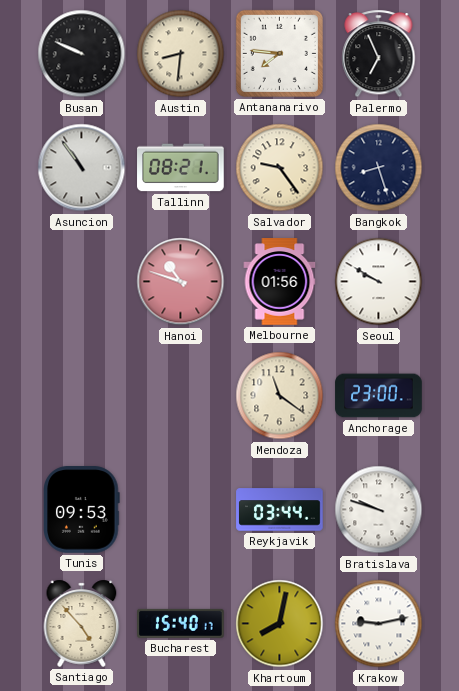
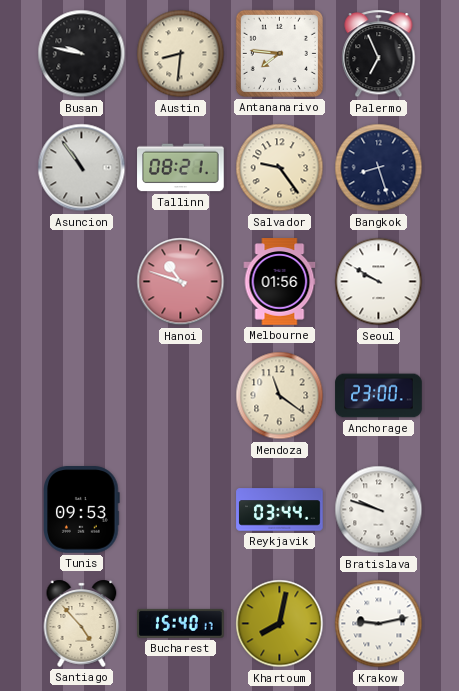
Busan: 9:49 -> 9:47 (82, 54)
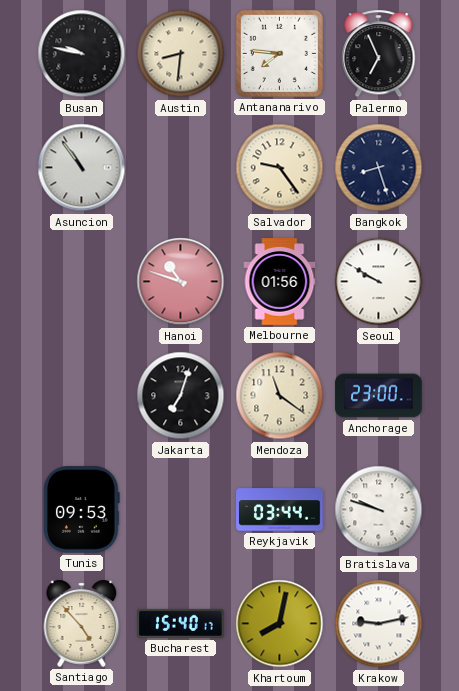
Tallinn: 08:21 -> none (181, 168)
Jakarta: none -> 7:03 (181, 396)
